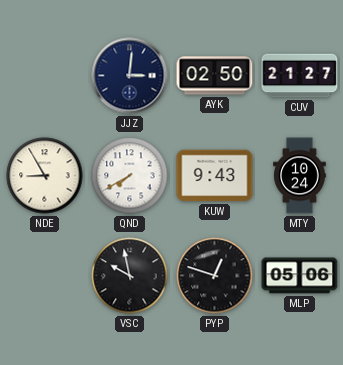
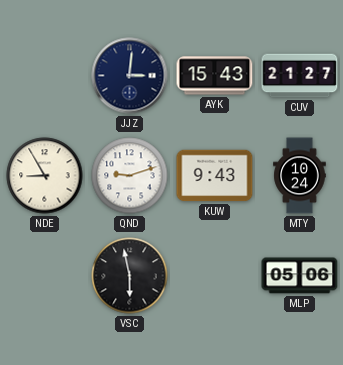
AYK: 02:50 -> 15:43 (215, 76)
QND: 7:40 -> 9:12 (130, 176)
VSC: 9:58 -> 5:58 (130, 276)
PYP: 12:48 -> none (215, 276)
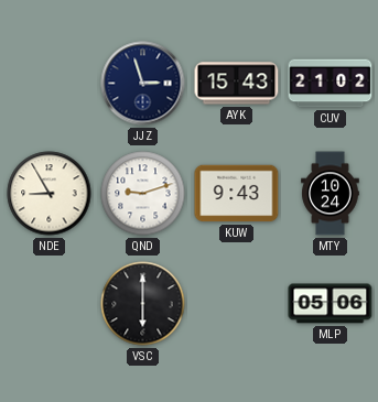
JJZ: 3:01 -> 2:57 (143, 84)
CUV: 21:27 -> 21:02 (331, 84)
VSC: 5:58 -> 6:00 (143, 304)
